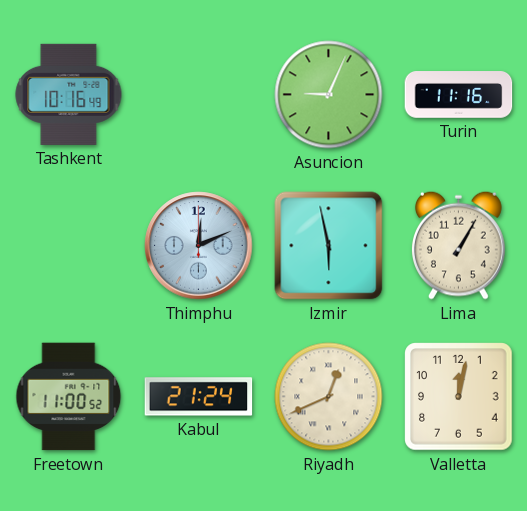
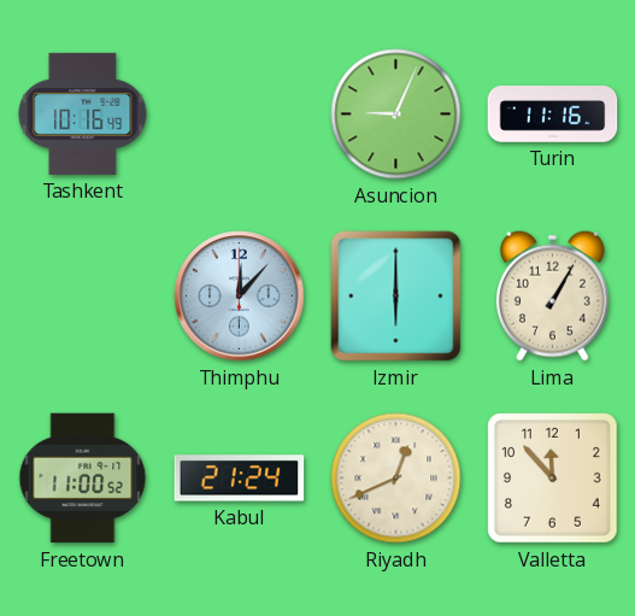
Thimphu: 12:11 -> 12:07 (240, 297)
Izmir: 5:58 -> 6:00 (396, 297)
Valletta: 12:02 -> 11:53 (553, 479)
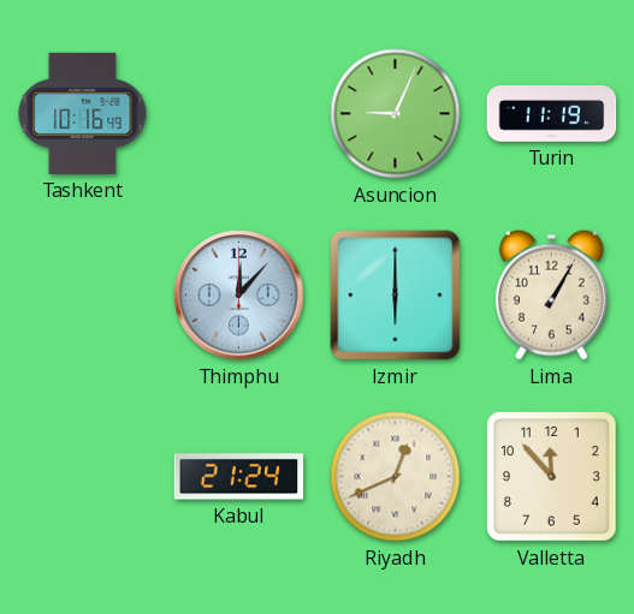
Turin: 11:16 -> 11:19 (552, 114)
Freetown: 11:00 -> none (83, 479)
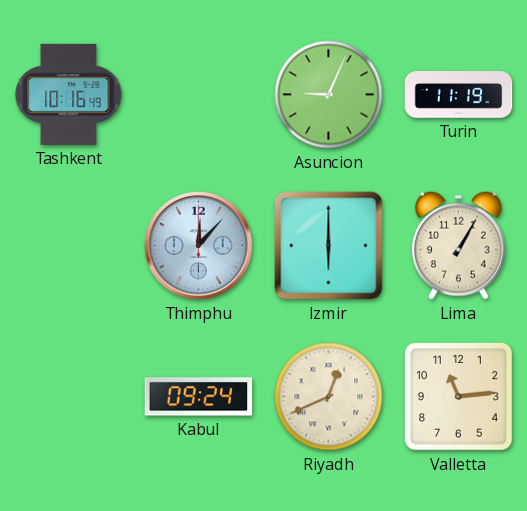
Kabul: 21:24 -> 09:24 (199, 397)
Valletta: 11:53 -> 11:14 (459, 397)
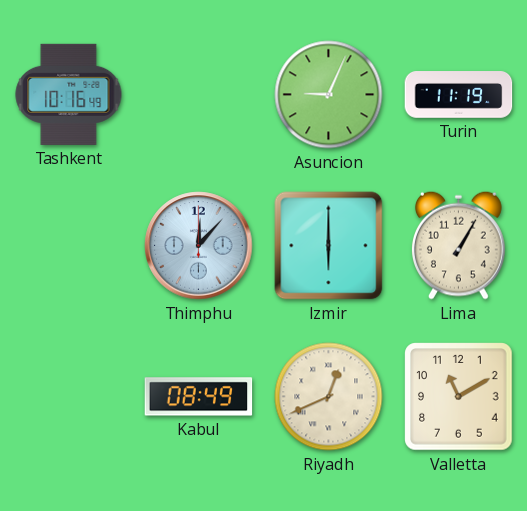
Kabul: 09:24 -> 08:49 (199, 397)
Valletta: 11:14 -> 11:10 (459, 397)
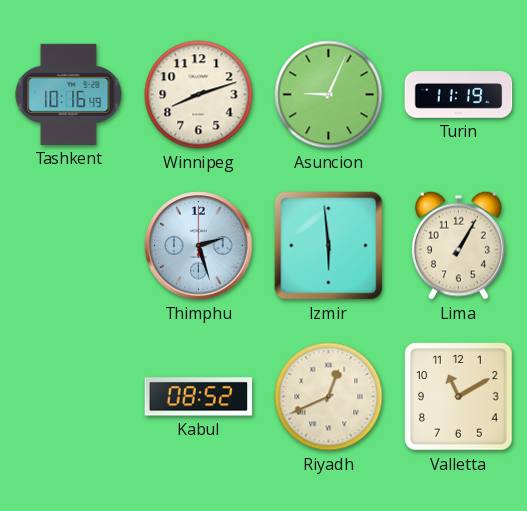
Winnipeg: none -> 8:12 (199, 95)
Thimphu: 12:07 -> 2:27 (199, 246)
Izmir: 6:00 -> 5:59 (329, 246)
Kabul: 08:49 -> 08:52 (199, 397)
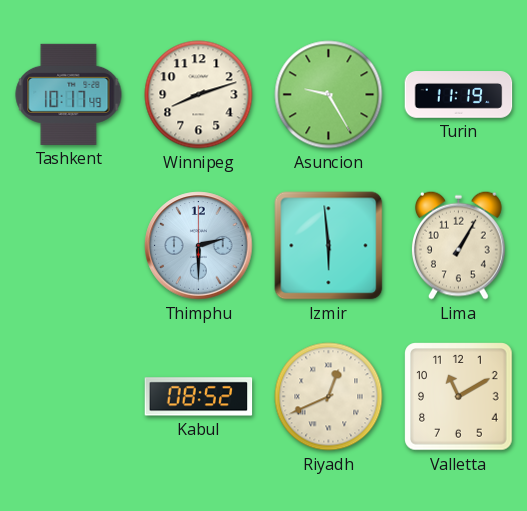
Tashkent: 10:16 -> 10:17 (69, 94)
Asuncion: 9:04 -> 9:25 (329, 95)
Thimphu: 2:27 -> 2:30 (199, 246)
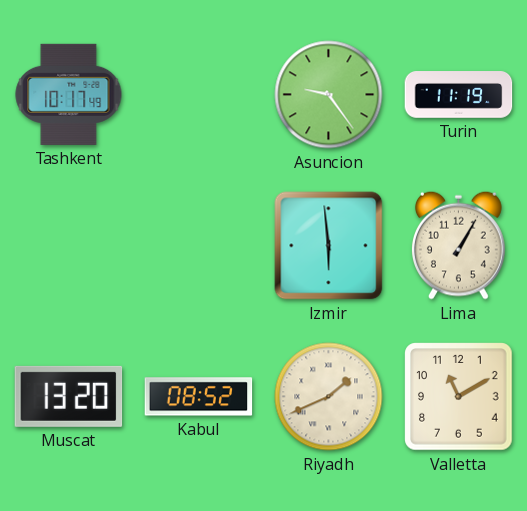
Winnipeg: 8:12 -> none (199, 95)
Asuncion: 9:25 -> 9:24 (329, 95)
Thimphu: 2:30 -> none (199, 246)
Muscat: none -> 13:20 (69, 396)
Riyadh: 12:41 -> 1:41 (329, 397)
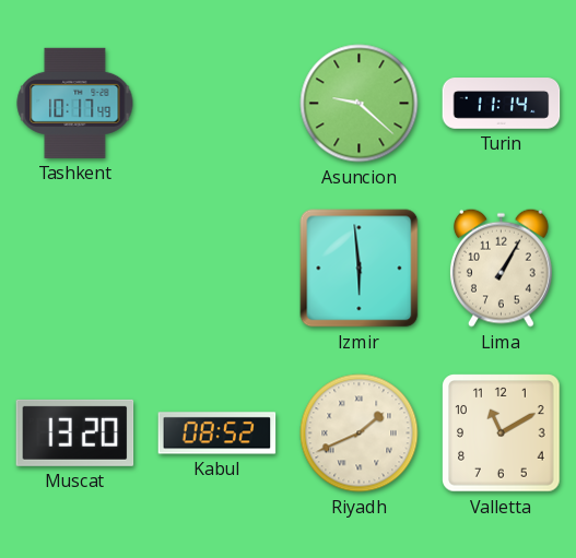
Asuncion: 9:24 -> 9:22 (360, 104)
Turin: 11:19 -> 11:14 (502, 104)
